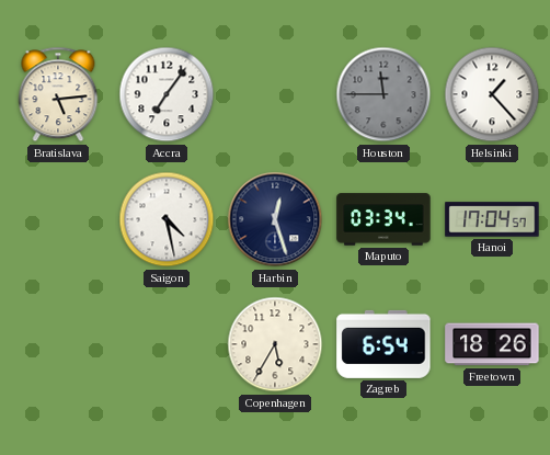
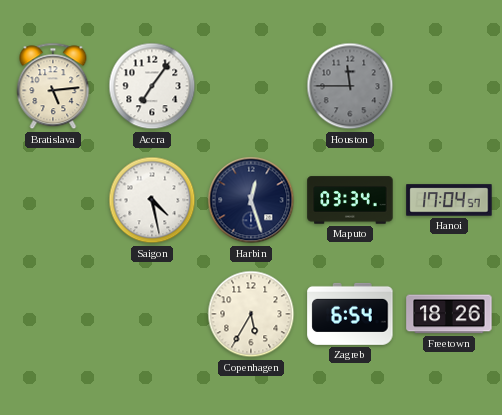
Helsinki: 1:23 -> none (492, 94)
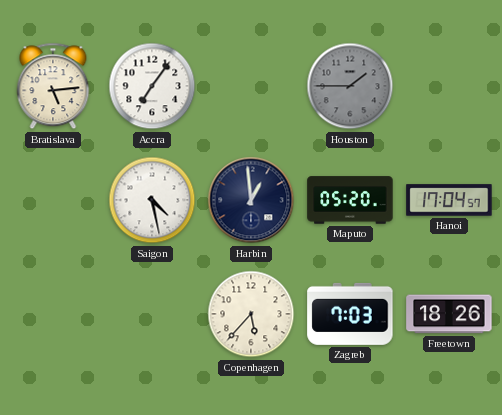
Houston: 11:45 -> 1:45 (350, 86)
Harbin: 12:27 -> 12:59 (251, 200)
Maputo: 03:34 -> 05:20 (350, 200)
Copenhagen: 5:35 -> 5:37 (251, 314)
Zagreb: 6:54 -> 7:03 (350, 314)
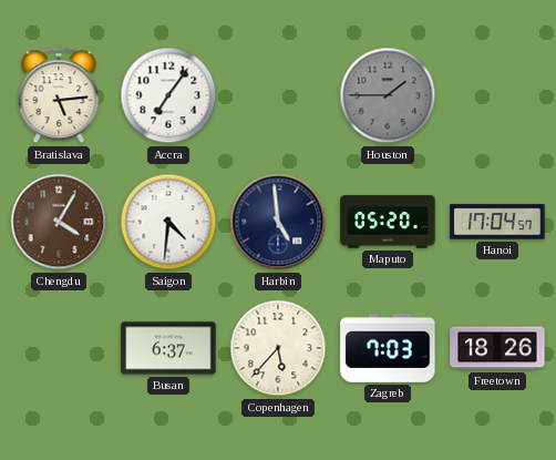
Chengdu: none -> 4:05 (59, 222)
Saigon: 4:28 -> 4:31 (168, 222)
Harbin: 12:59 -> 4:59 (278, 222)
Busan: none -> 6:37 (168, 348)
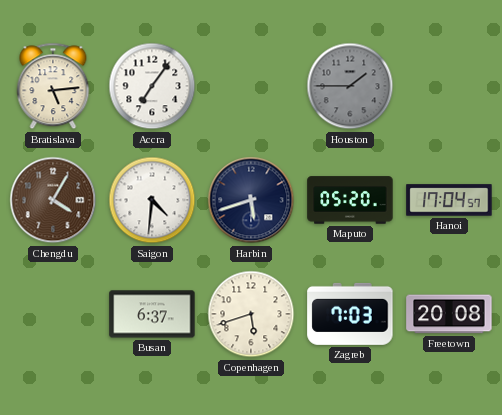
Harbin: 4:59 -> 5:42 (251, 200)
Copenhagen: 5:37 -> 5:42 (251, 314)
Freetown: 18:26 -> 20:08 (449, 314)
